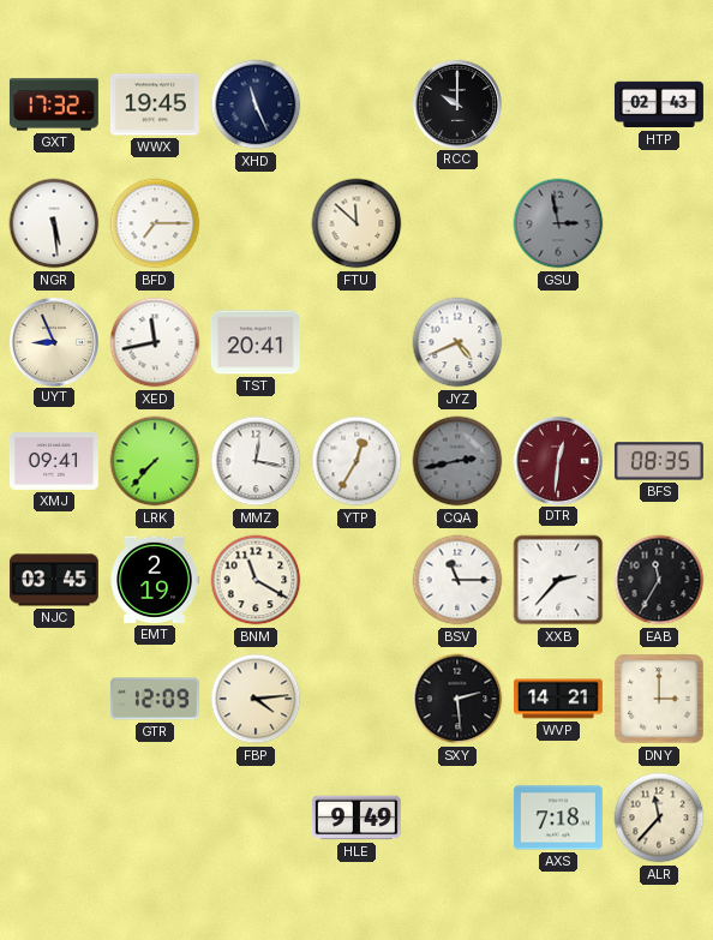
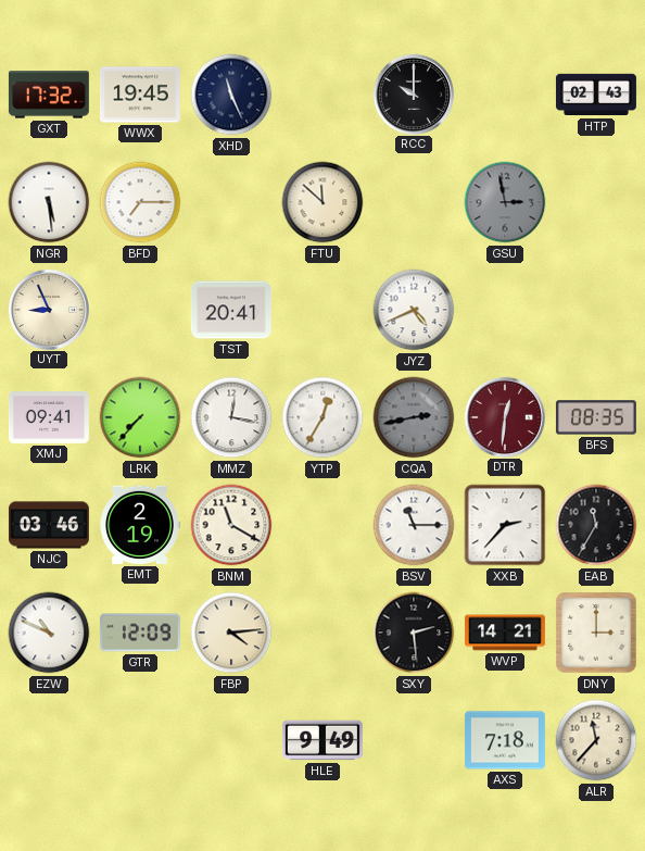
XED: 11:43 -> none (155, 342)
NJC: 03:45 -> 03:46 (49, 525)
EZW: none -> 10:49 (49, 633)
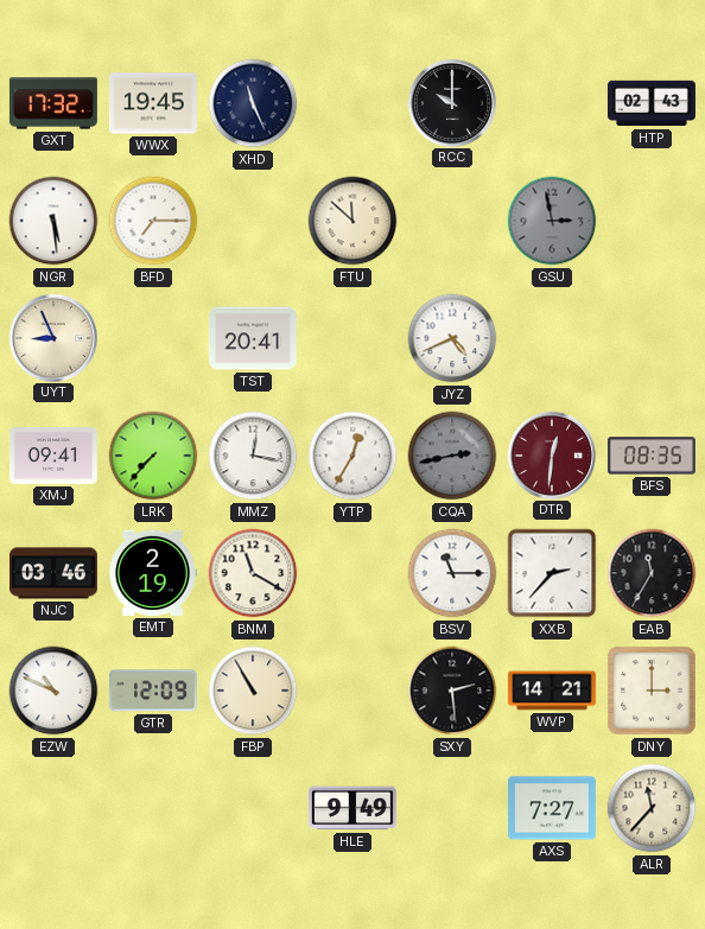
FBP: 4:14 -> 10:55 (253, 691)
AXS: 7:18 -> 7:27 (552, 808)
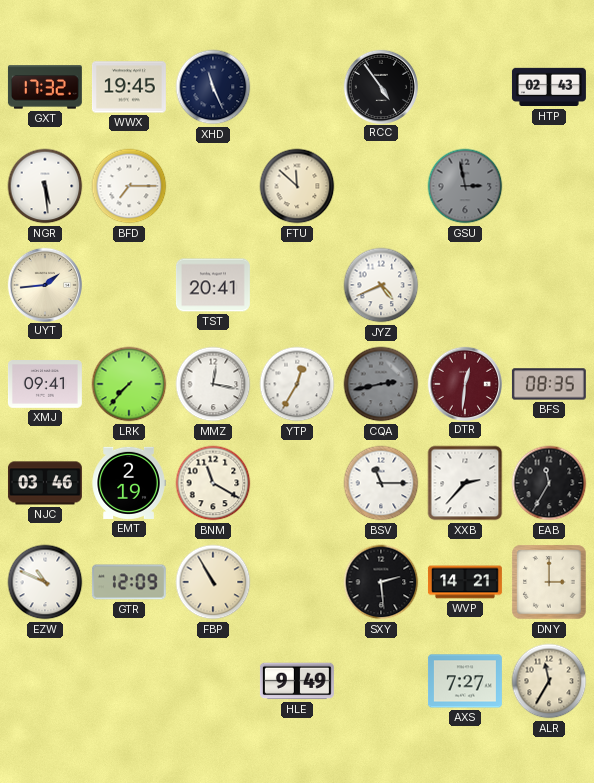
RCC: 10:00 -> 4:54 (380, 86)
UYT: 8:56 -> 1:44 (44, 284)
ALR: 11:37 -> 11:35 (549, 681)
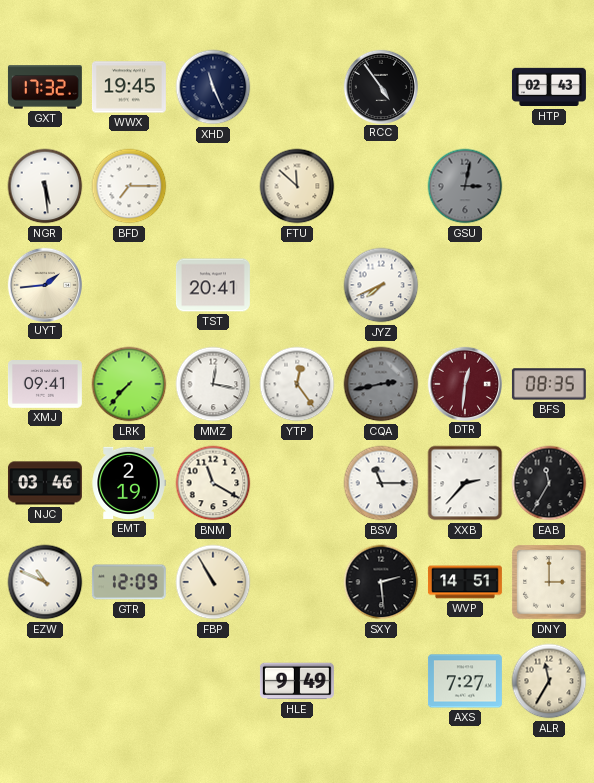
GSU: 2:58 -> 3:02 (465, 186)
JYZ: 4:41 -> 7:41 (381, 285)
YTP: 12:35 -> 12:24 (297, 384)
WVP: 14:21 -> 14:51 (465, 582)
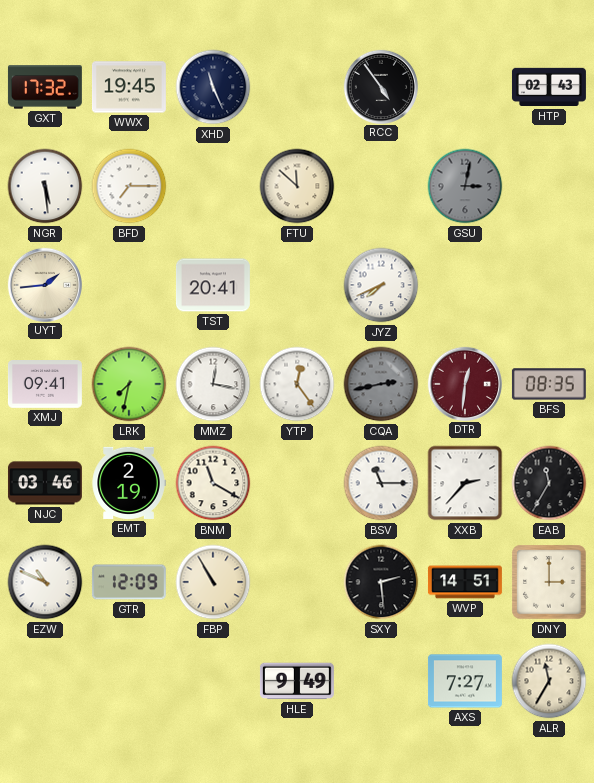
LRK: 7:37 -> 7:32 (129, 384)
